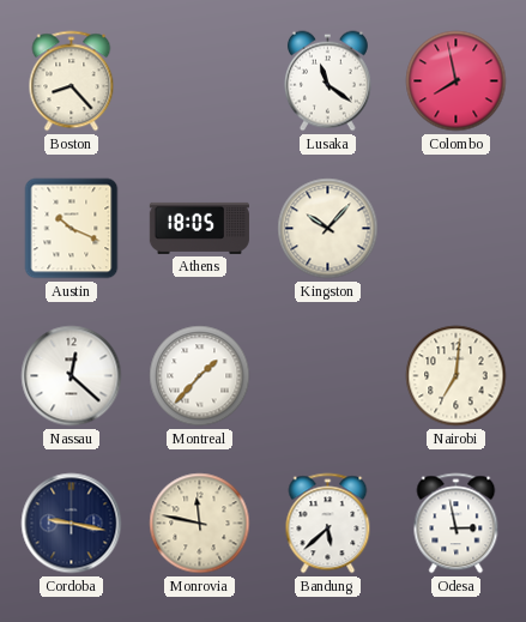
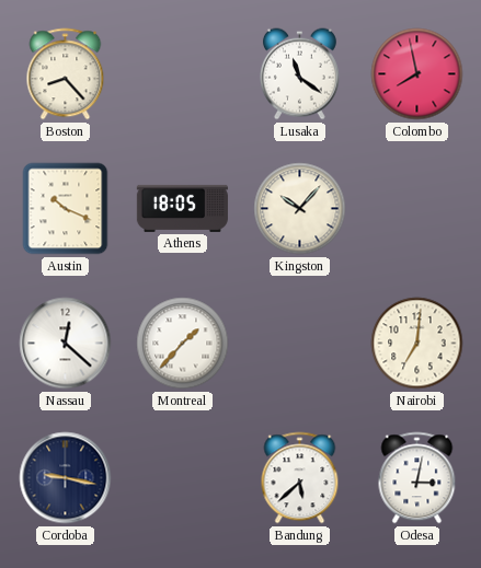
Monrovia: 11:47 -> none (200, 524)
Odesa: 2:58 -> 3:02 (417, 478)
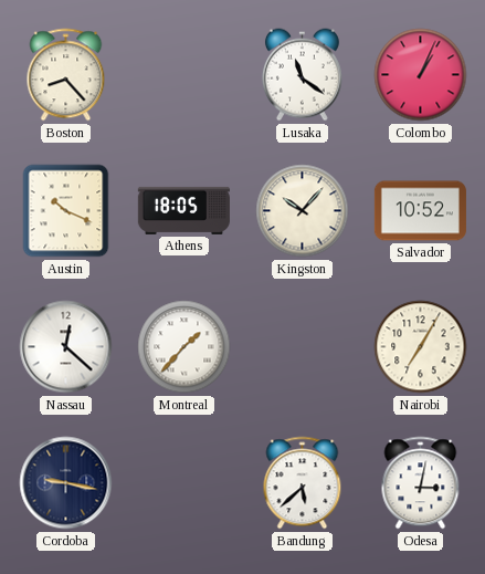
Colombo: 7:58 -> 1:04 (421, 75)
Salvador: none -> 10:52 (420, 211)
Nairobi: 7:01 -> 7:05 (421, 347)
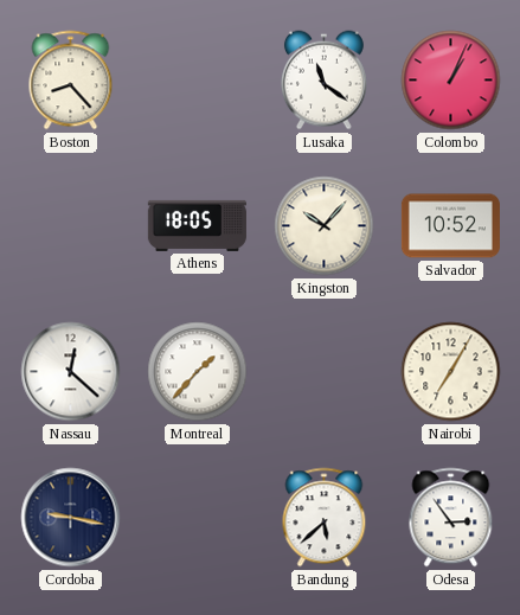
Austin: 10:19 -> none (66, 211)
Odesa: 3:02 -> 2:54 (451, 518)
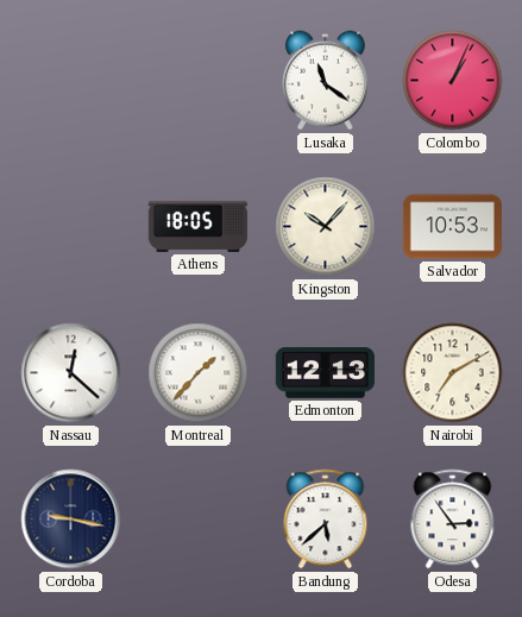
Boston: 8:23 -> none (71, 81)
Salvador: 10:52 -> 10:53 (452, 227)
Edmonton: none -> 12:13 (325, 373)
Nairobi: 7:05 -> 7:10 (453, 373)
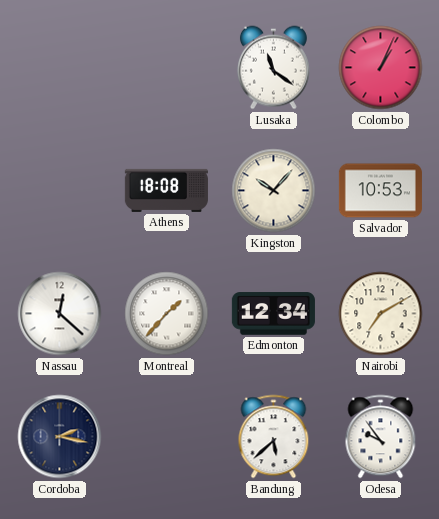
Athens: 18:05 -> 18:08 (166, 190)
Edmonton: 12:13 -> 12:34 (273, 314)
Cordoba: 9:17 -> 2:17 (60, 437)
Odesa: 2:54 -> 9:54 (381, 437)
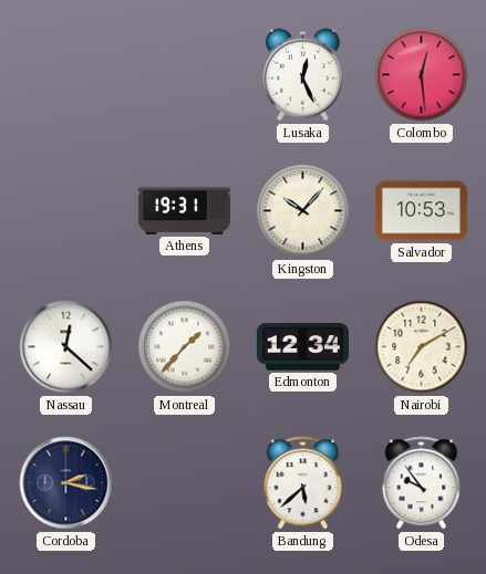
Lusaka: 11:21 -> 12:26 (302, 75)
Colombo: 1:04 -> 12:29 (422, 75)
Athens: 18:08 -> 19:31 (184, 210)
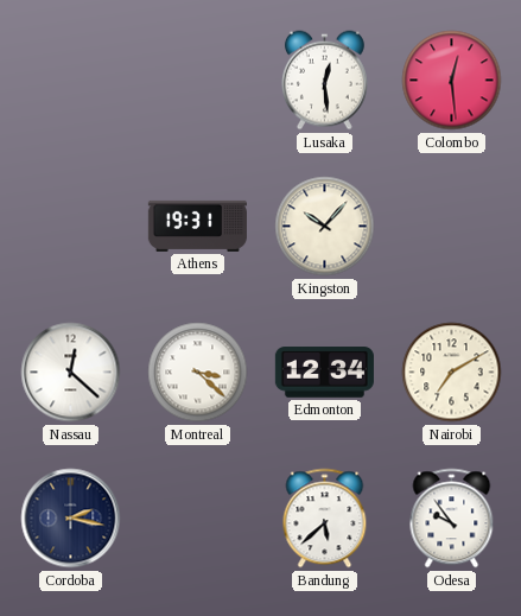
Lusaka: 12:26 -> 12:29 (324, 81)
Salvador: 10:53 -> none (421, 211)
Montreal: 1:37 -> 3:22 (198, 373)
